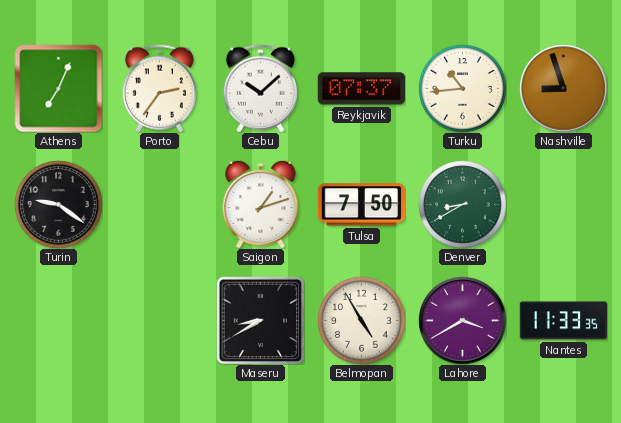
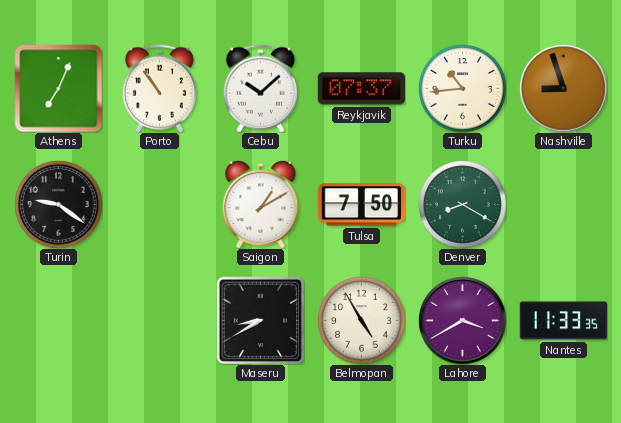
Porto: 2:36 -> 10:54 (159, 88)
Saigon: 1:12 -> 1:10 (261, 204)
Denver: 8:40 -> 8:20 (462, 204)
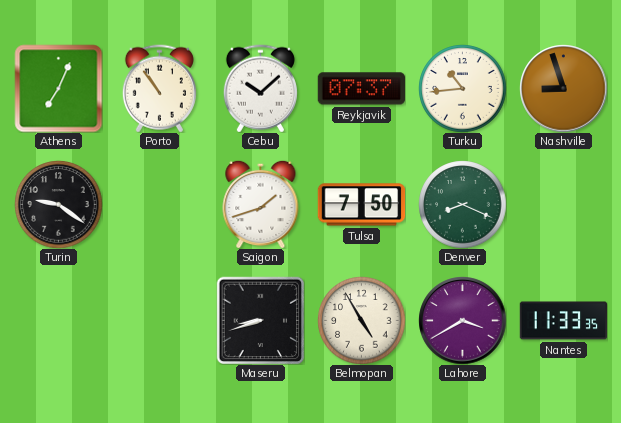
Saigon: 1:10 -> 1:42 (261, 204)
Denver: 8:20 -> 8:19 (462, 204)
Maseru: 8:40 -> 8:42 (260, 320)
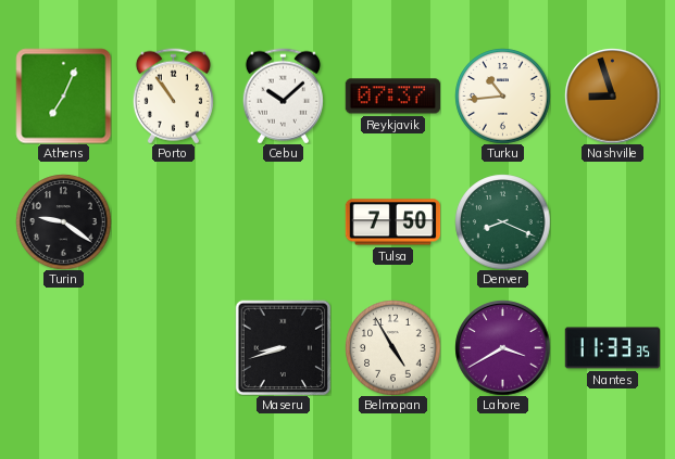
Saigon: 1:42 -> none (261, 204)
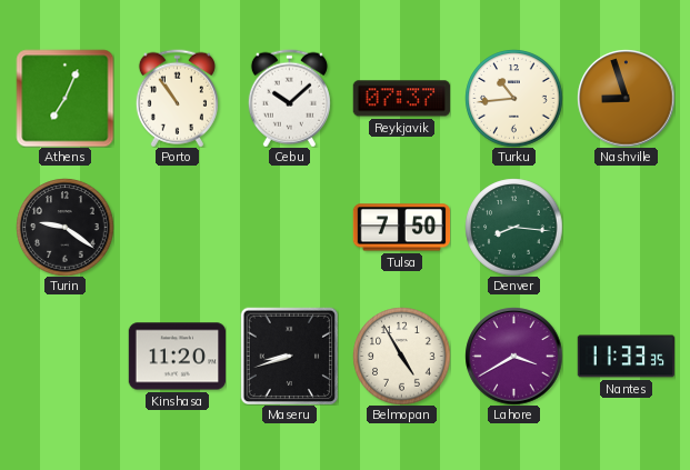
Denver: 8:19 -> 8:16 (513, 227)
Kinshasa: none -> 11:20 (177, 357)
